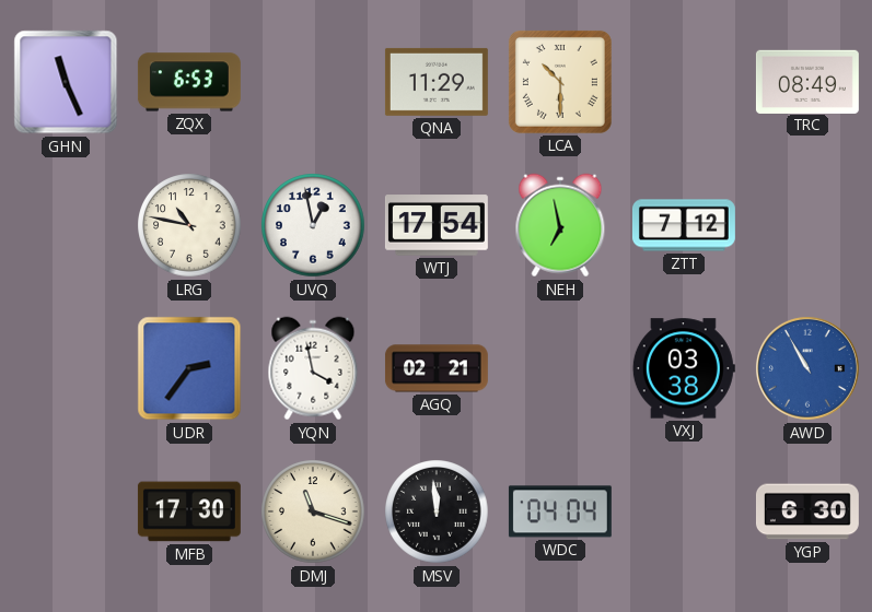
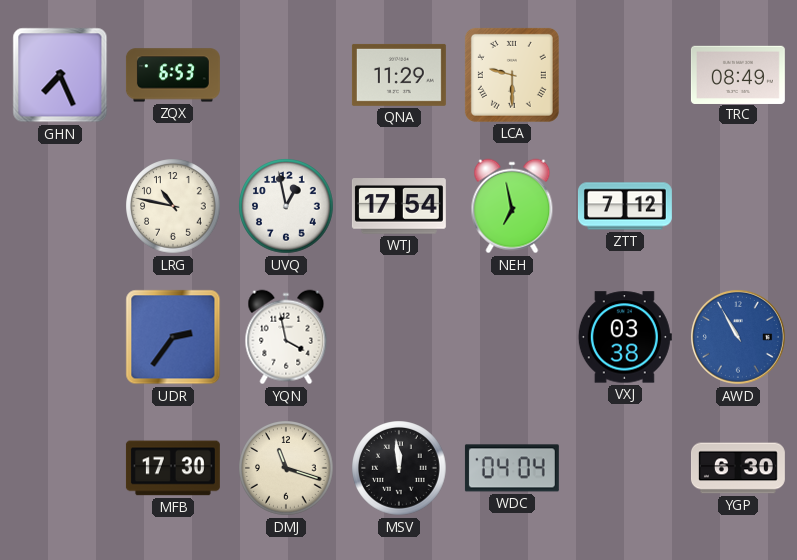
GHN: 11:26 -> 7:26 (60, 75)
LCA: 10:30 -> 9:30 (512, 75)
AGQ: 02:21 -> none (437, 368)
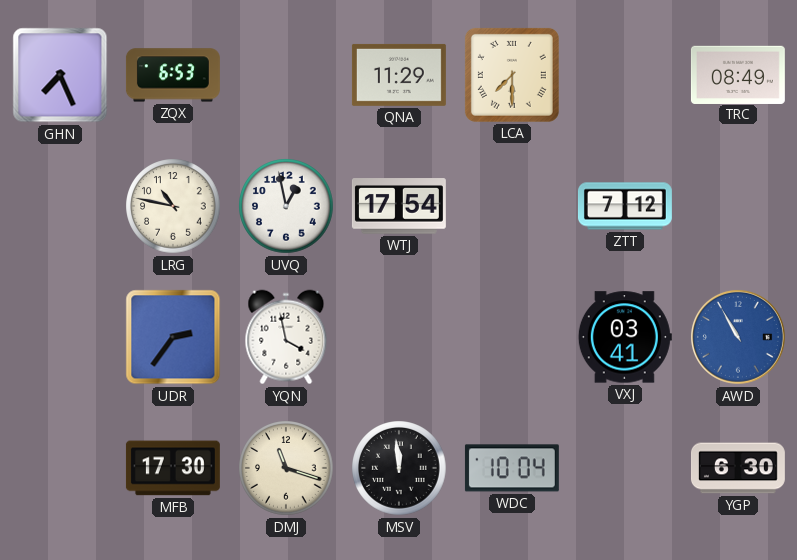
LCA: 9:30 -> 7:30 (512, 75)
NEH: 6:58 -> none (512, 206)
VXJ: 03:38 -> 03:41 (625, 337)
WDC: 04:04 -> 10:04 (512, 468)
